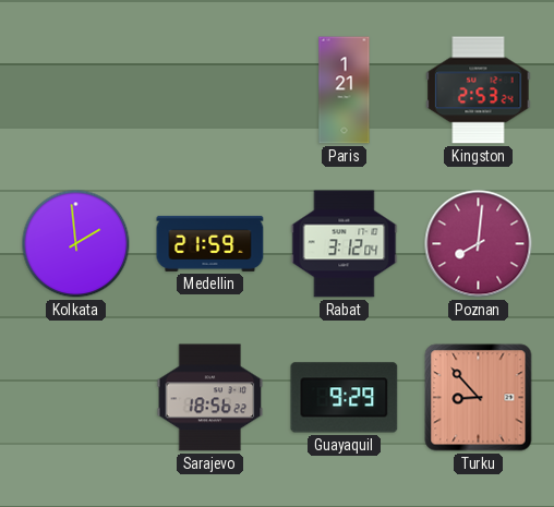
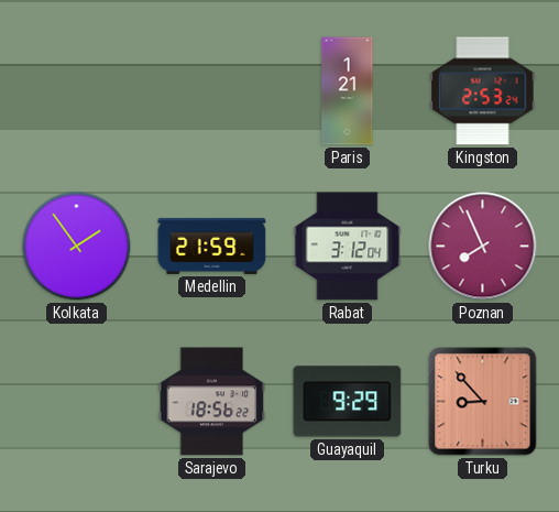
Kolkata: 1:59 -> 1:54 (77, 247)
Poznan: 8:01 -> 7:56 (483, 247)
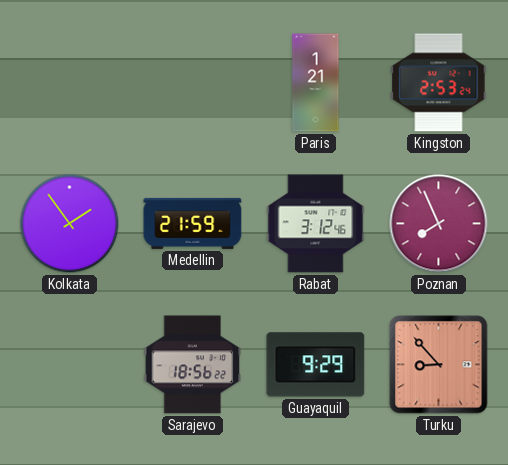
Rabat: 3:12:04 -> 3:12:46 (316, 224)
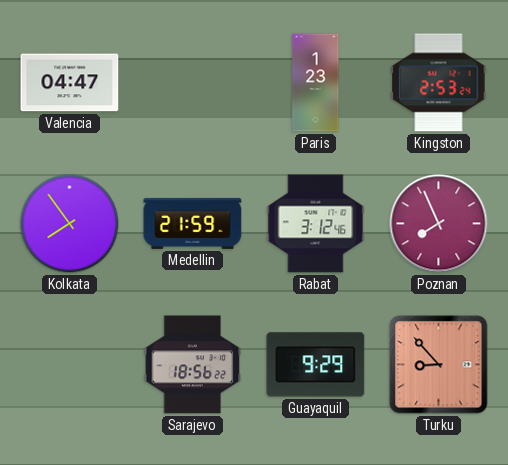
Valencia: none -> 04:47 (70, 83)
Paris: 1:21 -> 1:23 (316, 83)
Kolkata: 1:54 -> 7:54 (70, 224)
